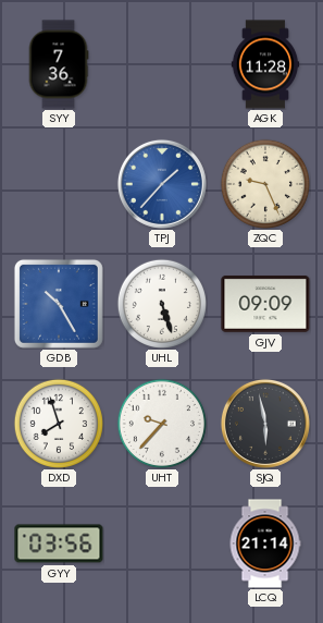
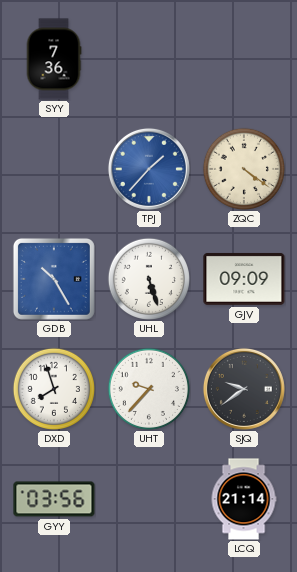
AGK: 11:28 -> none (265, 64)
ZQC: 9:26 -> 4:21 (243, 168)
SJQ: 5:58 -> 9:39 (244, 389)
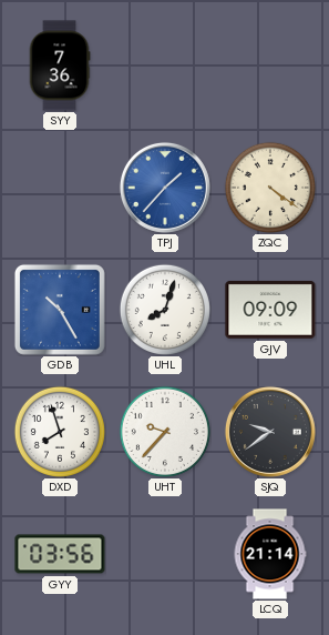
UHL: 5:27 -> 8:03 (164, 309)
